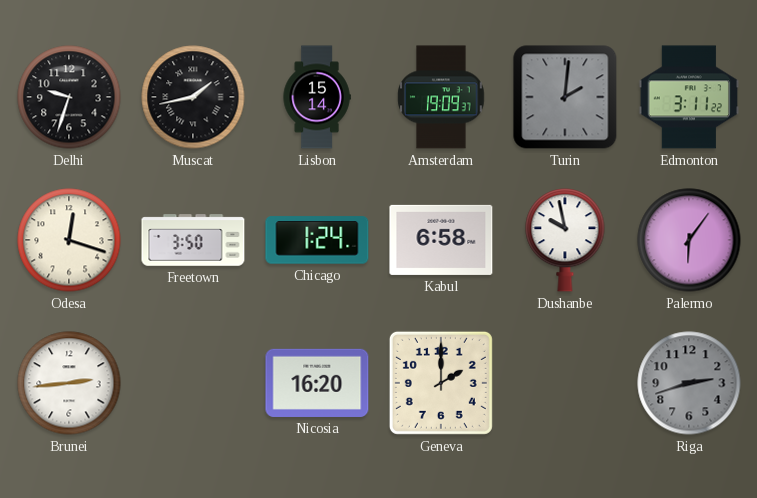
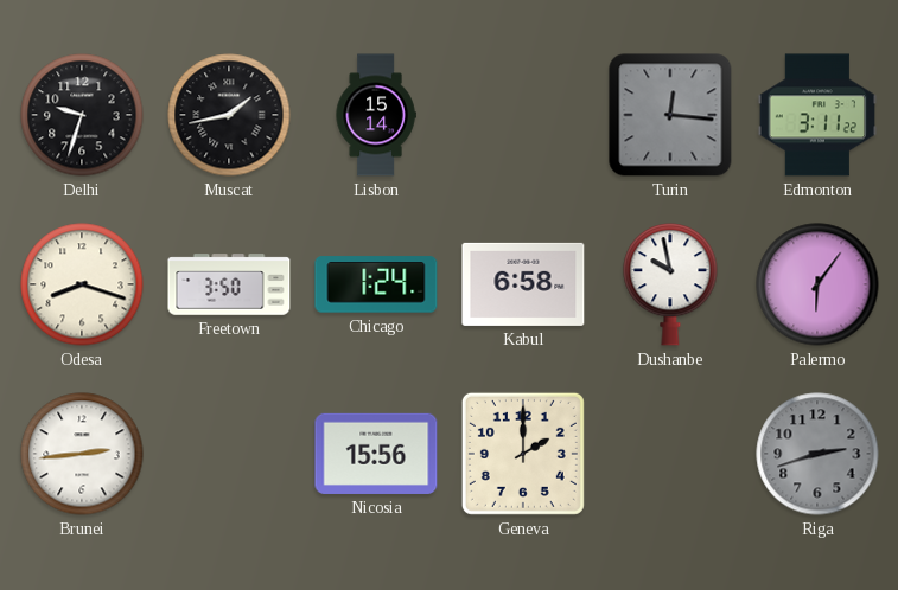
Amsterdam: 19:09 -> none (441, 97)
Turin: 2:01 -> 12:16 (670, 115)
Odesa: 12:18 -> 8:18 (82, 284)
Nicosia: 16:20 -> 15:56 (376, 454)
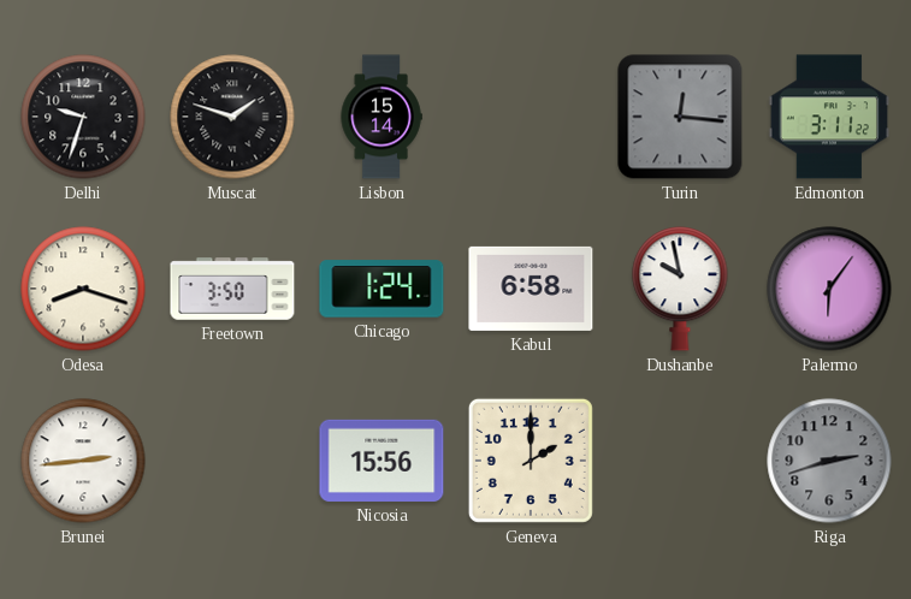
Muscat: 1:43 -> 1:48 (232, 117)
